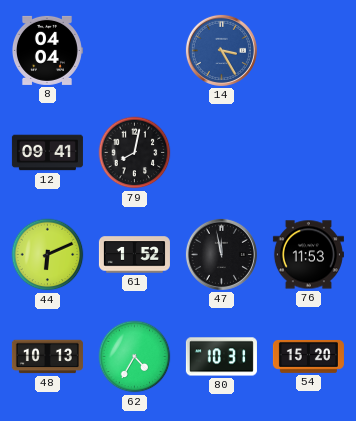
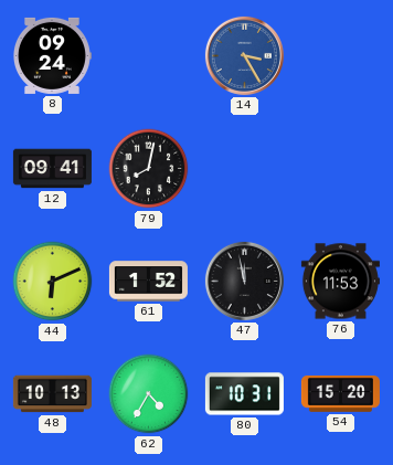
8: 04:04 -> 09:24 (52, 55)
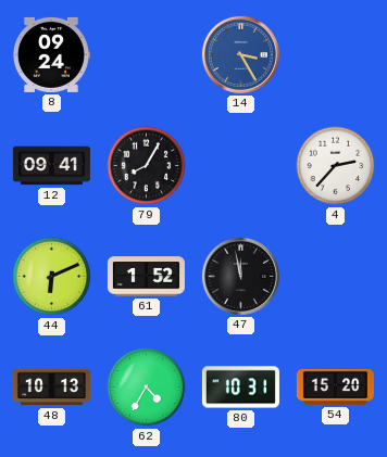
79: 8:02 -> 8:05 (147, 166)
4: none -> 2:37 (336, 166)
76: 11:53 -> none (340, 282)
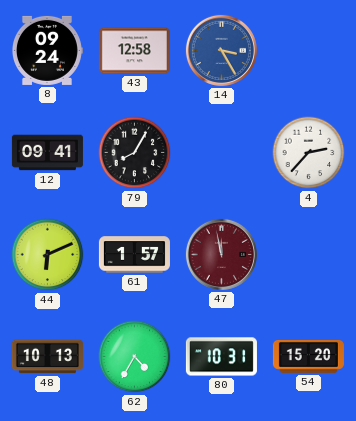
43: none -> 12:58 (134, 51)
61: 1:52 -> 1:57 (134, 255)
47 dial: black -> burgundy (221, 254)
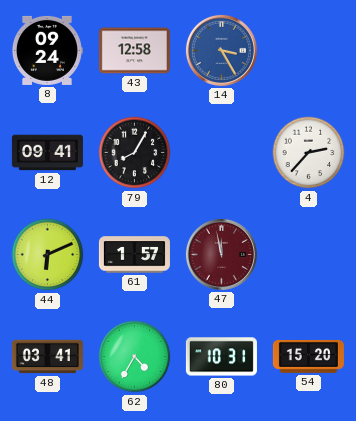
48: 10:13 -> 03:41 (47, 357)
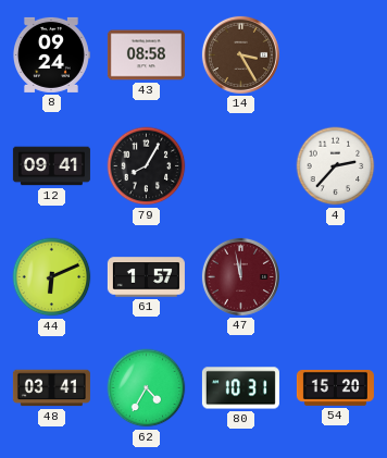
43: 12:58 -> 08:58 (146, 55)
14 dial: blue -> brown (240, 54)
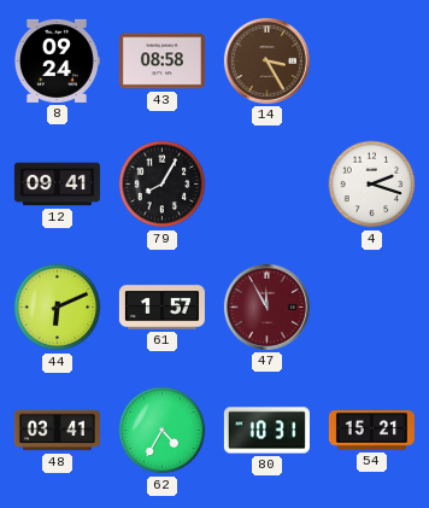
4: 2:37 -> 2:18 (372, 185)
47: 11:58 -> 11:55 (266, 306)
54: 15:20 -> 15:21 (371, 431)
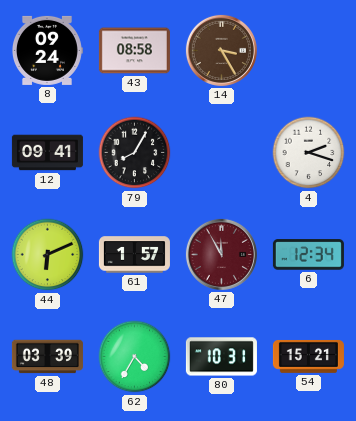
6: none -> 12:34 (308, 255)
48: 03:41 -> 03:39 (47, 357)
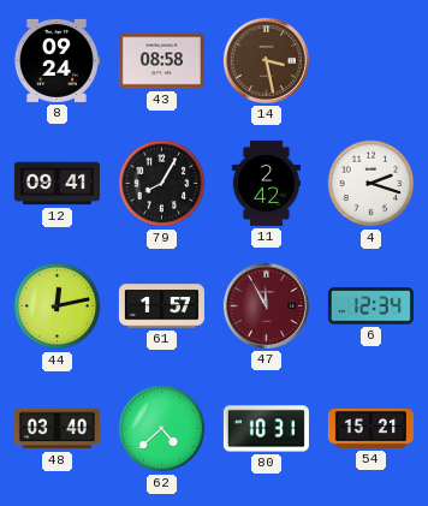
14: 3:25 -> 3:28 (266, 60)
11: none -> 2:42 (266, 183)
44: 6:11 -> 12:13 (58, 306)
48: 03:39 -> 03:40 (57, 429)
62: 4:35 -> 4:38 (162, 429)
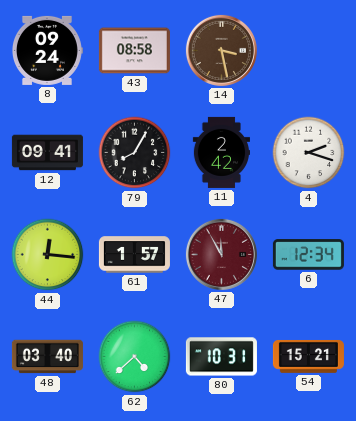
44: 12:13 -> 12:16 (48, 255)
